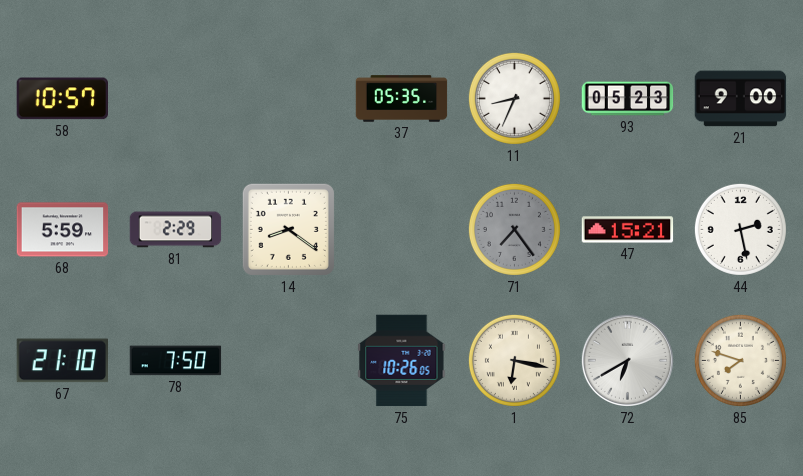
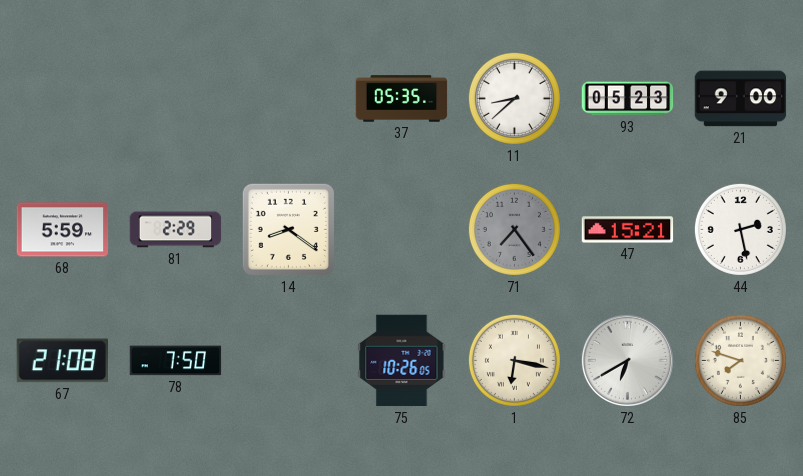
58: 10:57 -> none (62, 99)
11: 8:34 -> 8:38 (514, 98)
67: 21:10 -> 21:08 (62, 361)
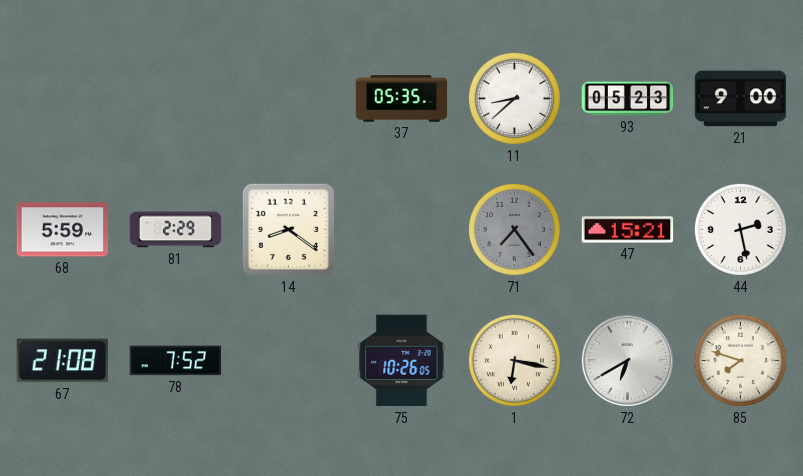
78: 7:50 -> 7:52 (176, 361)
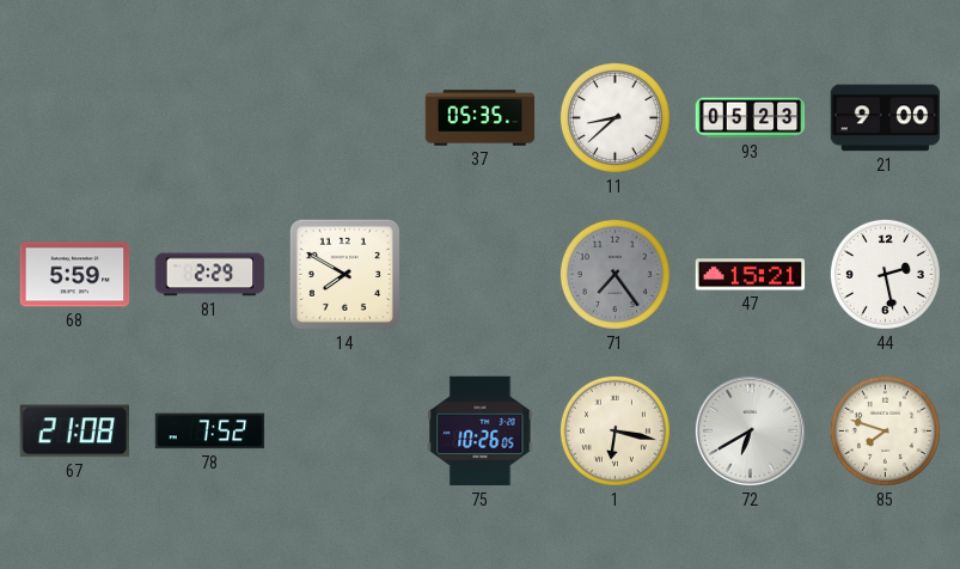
14: 8:21 -> 7:50 (344, 274)
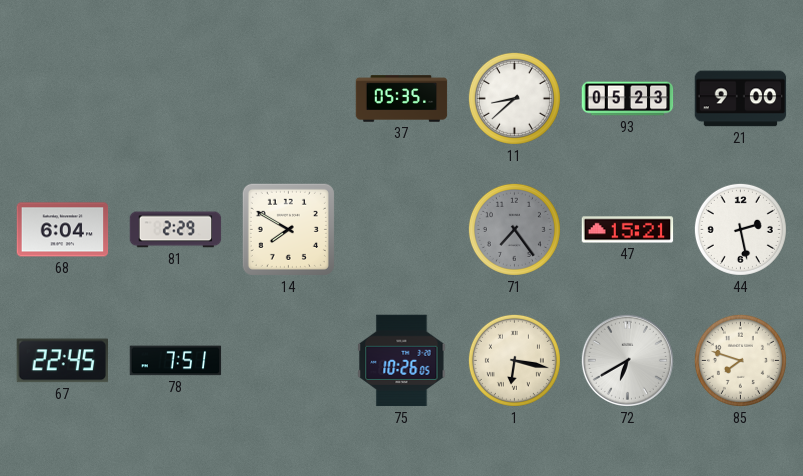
68: 5:59 -> 6:04 (63, 230)
67: 21:08 -> 22:45 (62, 361)
78: 7:52 -> 7:51 (176, 361)
